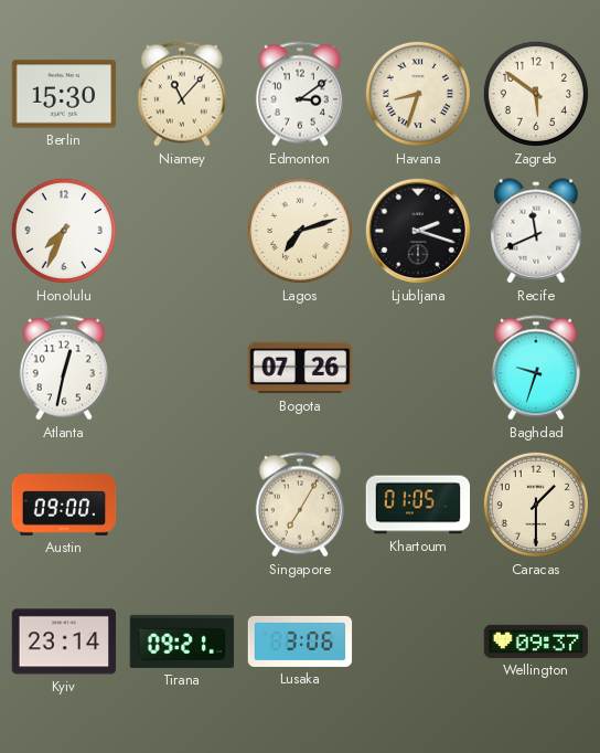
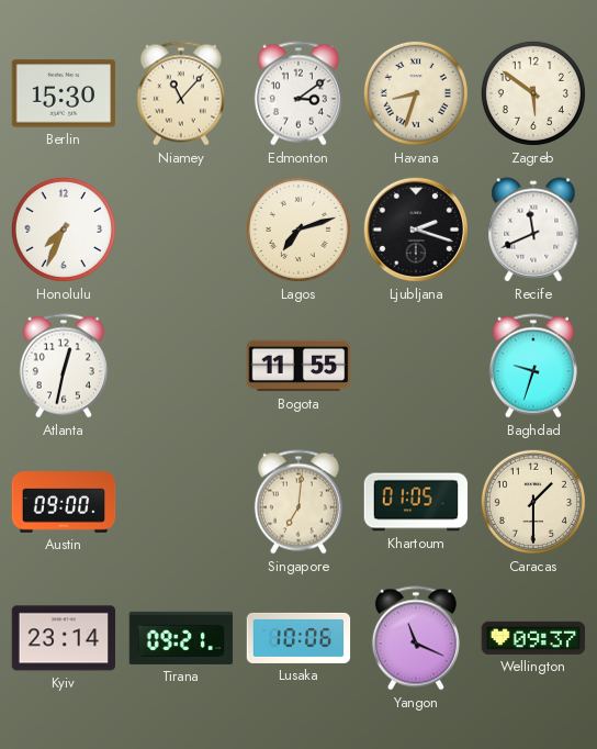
Bogota: 07:26 -> 11:55 (298, 366)
Singapore: 7:05 -> 7:01 (298, 502)
Lusaka: 3:06 -> 10:06 (298, 638)
Yangon: none -> 11:19 (416, 638)
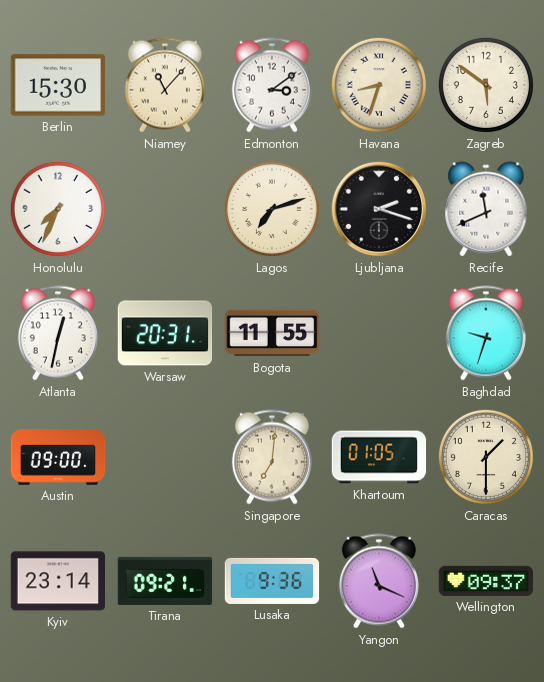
Warsaw: none -> 20:31 (165, 333)
Lusaka: 10:06 -> 9:36 (272, 581)
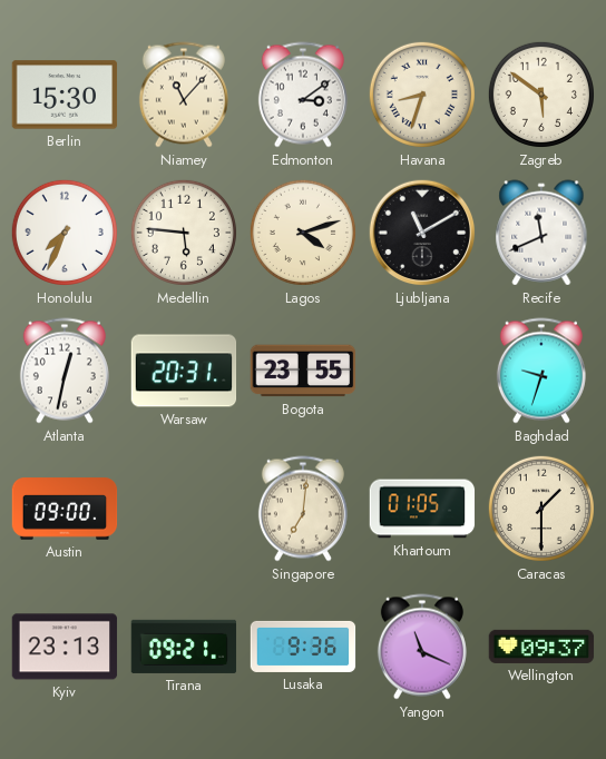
Medellin: none -> 5:46 (184, 233)
Lagos: 7:12 -> 4:12 (303, 233)
Ljubljana: 2:18 -> 11:10 (422, 233)
Bogota: 11:55 -> 23:55 (303, 371)
Kyiv: 23:14 -> 23:13 (65, 647)
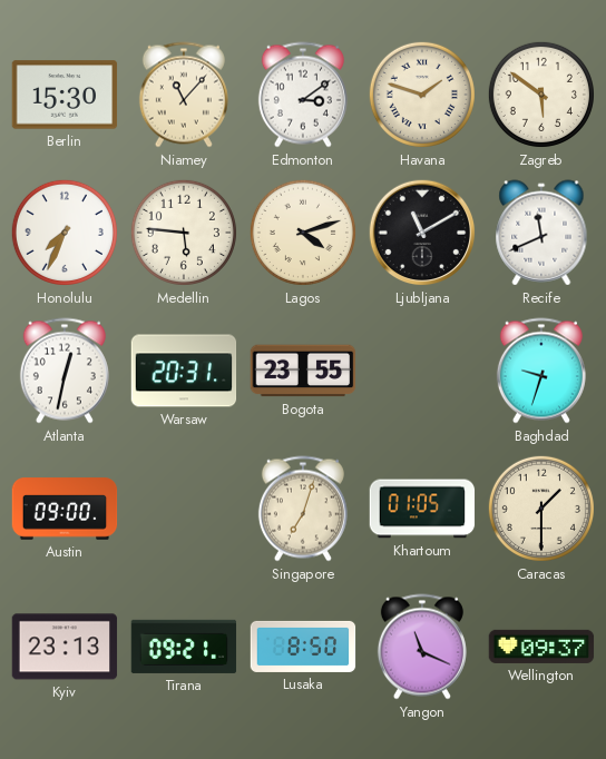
Havana: 8:33 -> 1:48 (422, 95)
Singapore: 7:01 -> 7:03 (303, 509)
Lusaka: 9:36 -> 8:50 (303, 647)
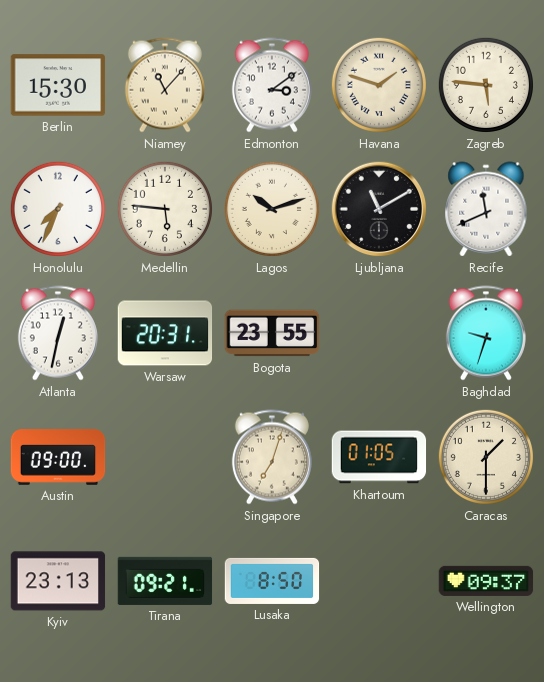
Zagreb: 5:51 -> 5:46 (486, 85)
Lagos: 4:12 -> 10:12 (272, 209)
Yangon: 11:19 -> none (422, 647)
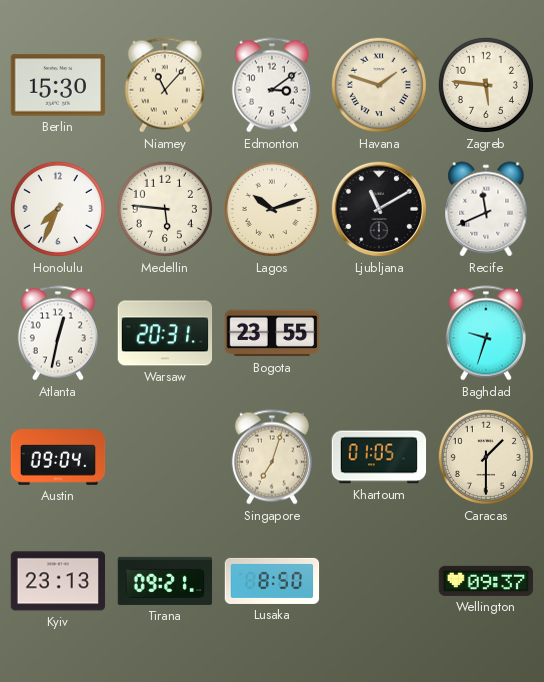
Austin: 09:00 -> 09:04 (58, 457)
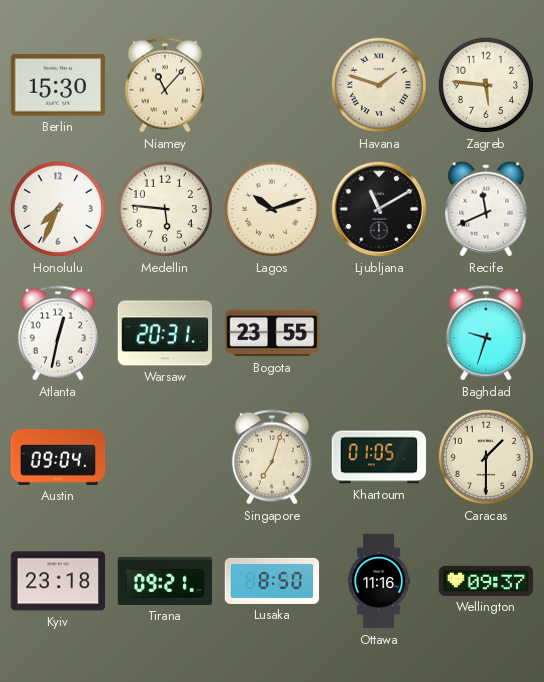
Edmonton: 3:09 -> none (272, 85)
Kyiv: 23:13 -> 23:18 (58, 581)
Ottawa: none -> 11:16 (379, 581)
